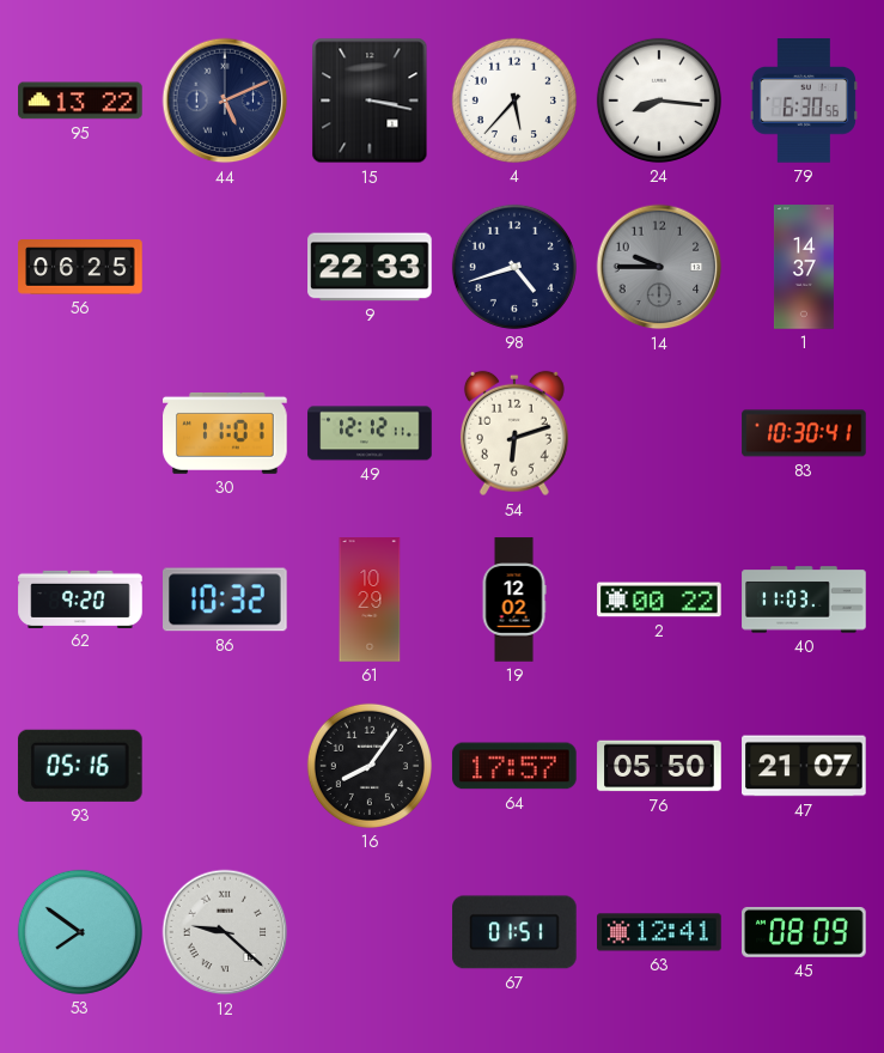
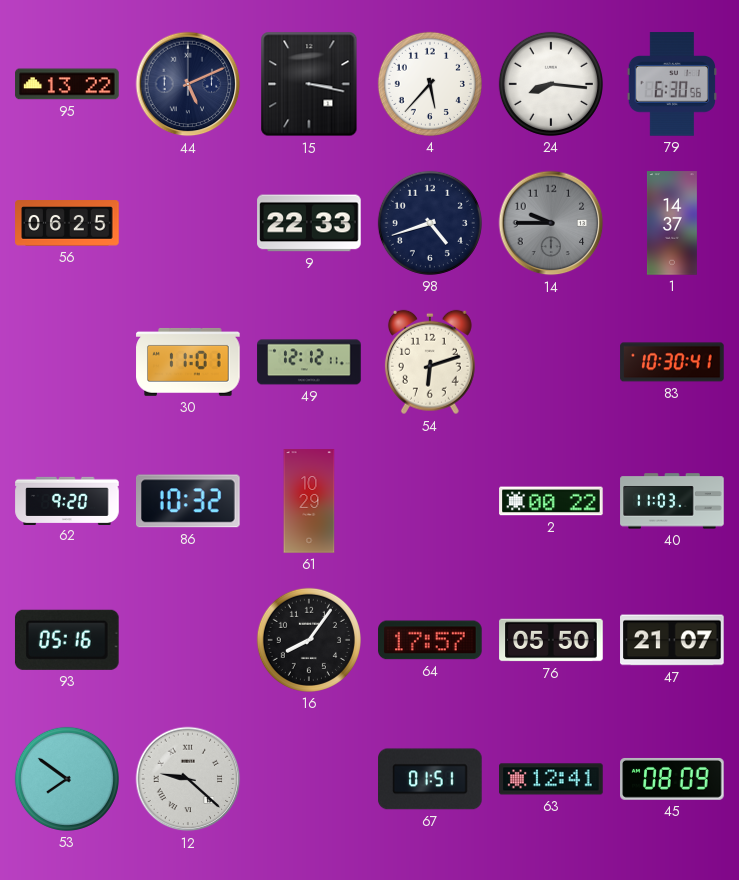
19: 12:02 -> none (514, 599)
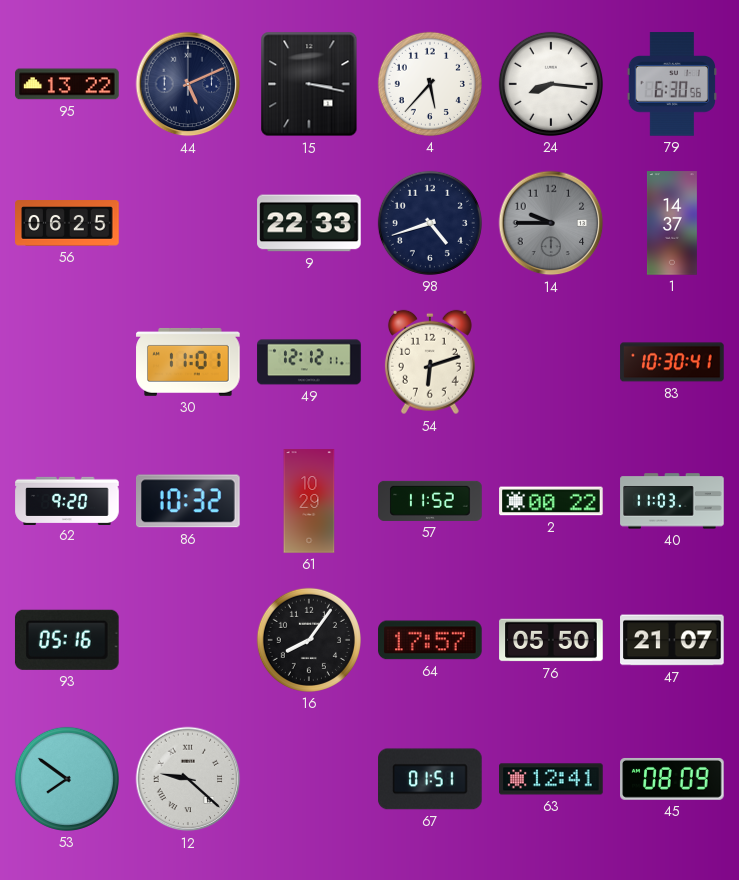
57: none -> 11:52 (430, 501)
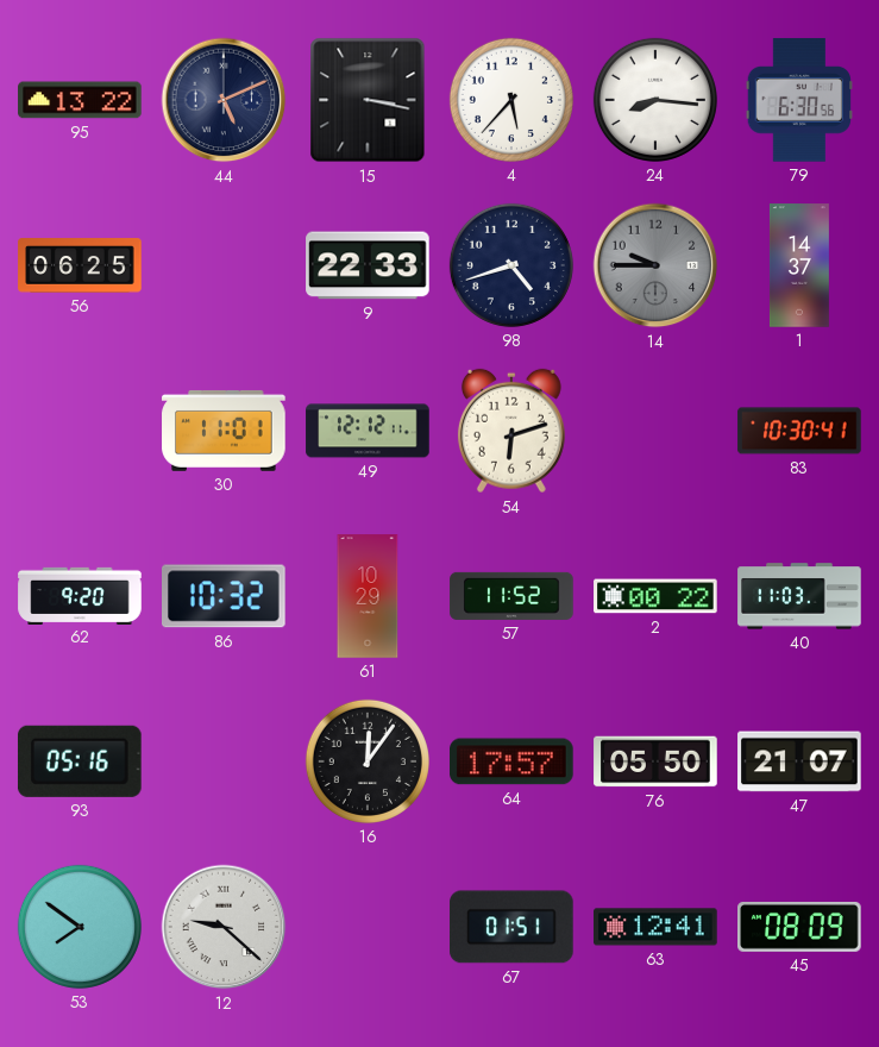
16: 8:06 -> 12:06 (368, 761)
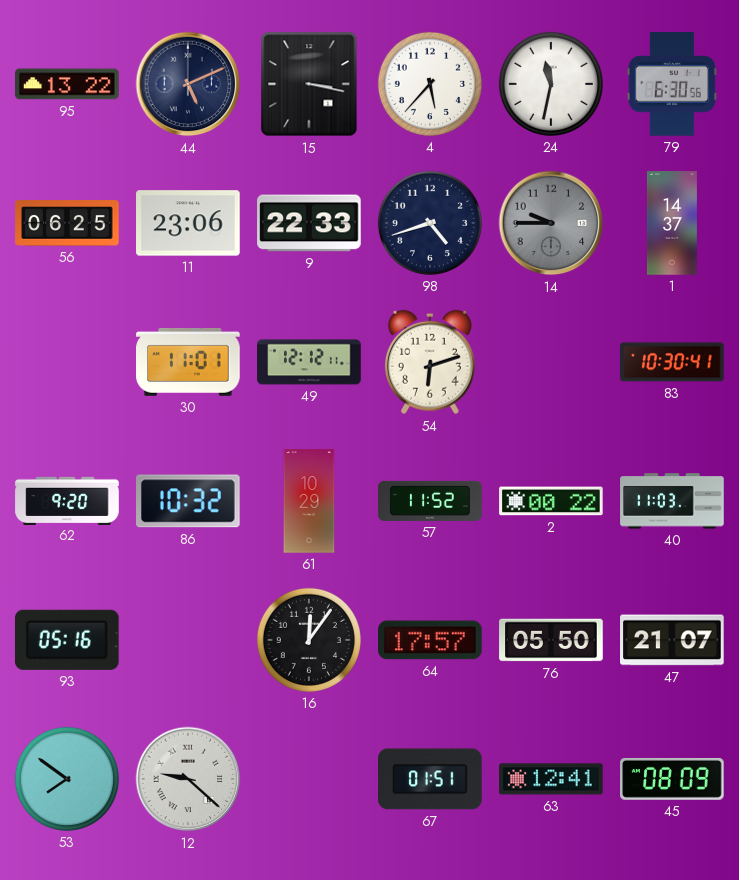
24: 8:16 -> 11:32 (551, 84)
11: none -> 23:06 (188, 223)
